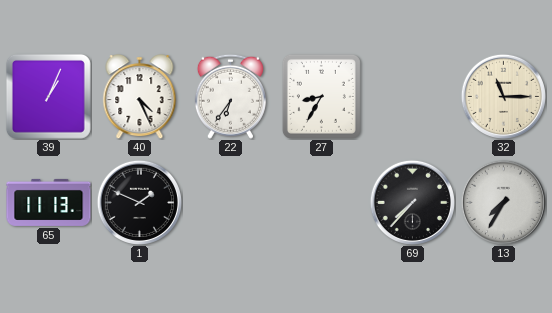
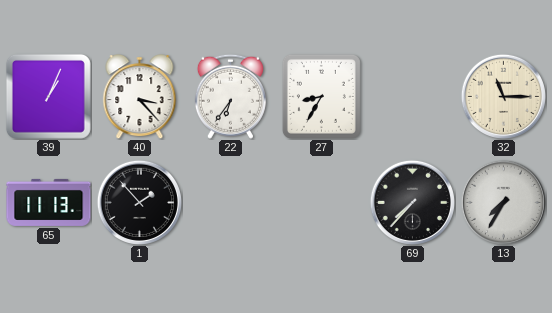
40: 4:26 -> 3:23 (140, 97)
1: 1:49 -> 1:53 (139, 202)
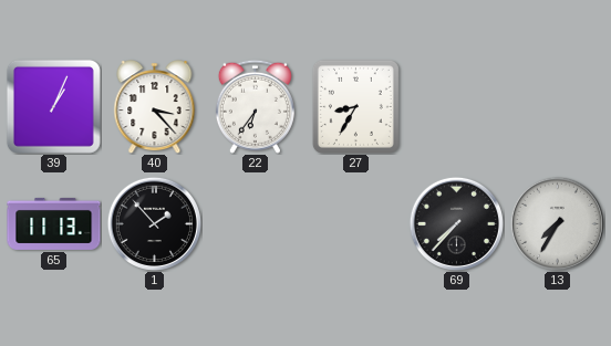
32: 11:15 -> none (503, 96)
